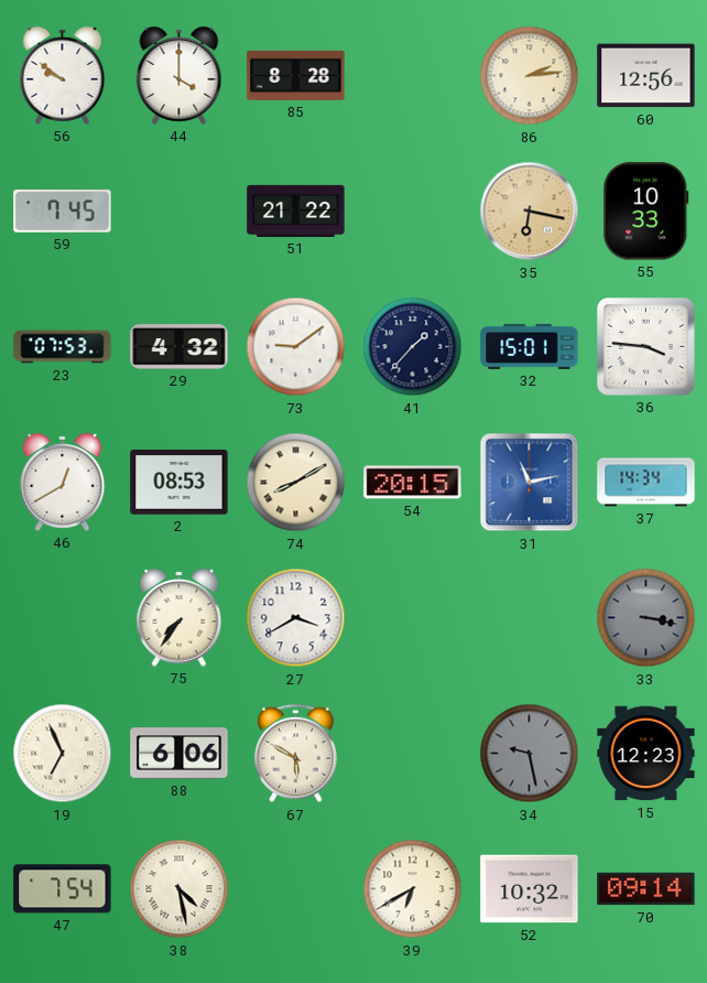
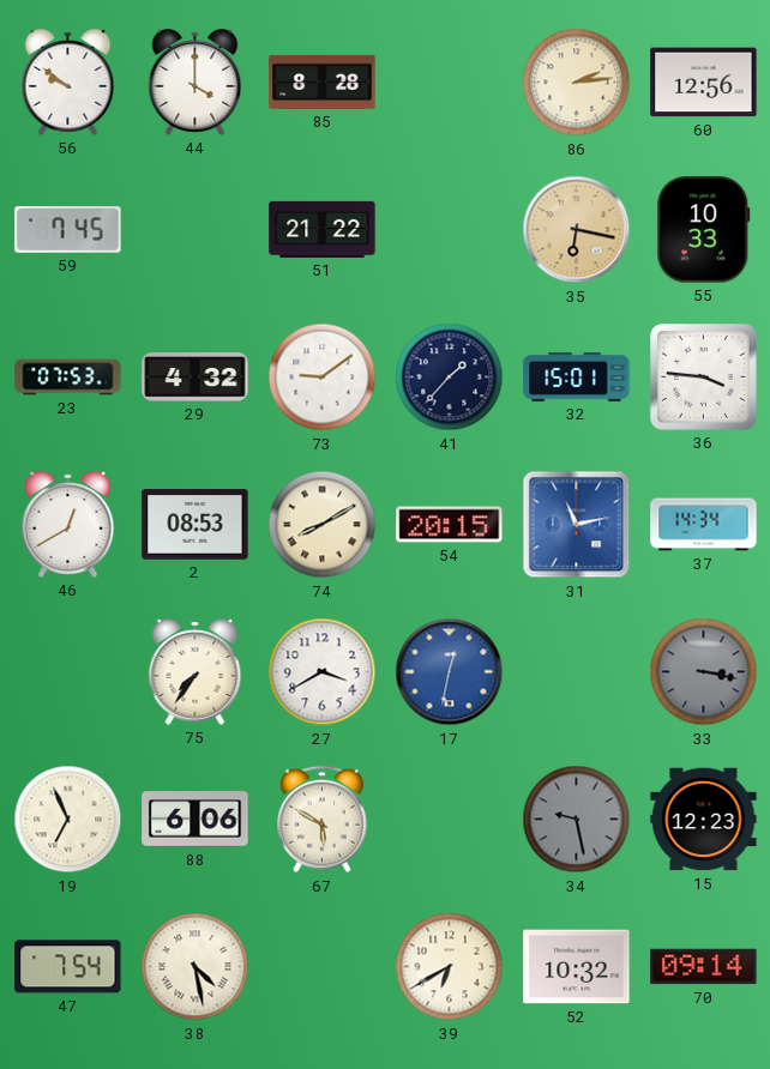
17: none -> 12:32 (450, 672)
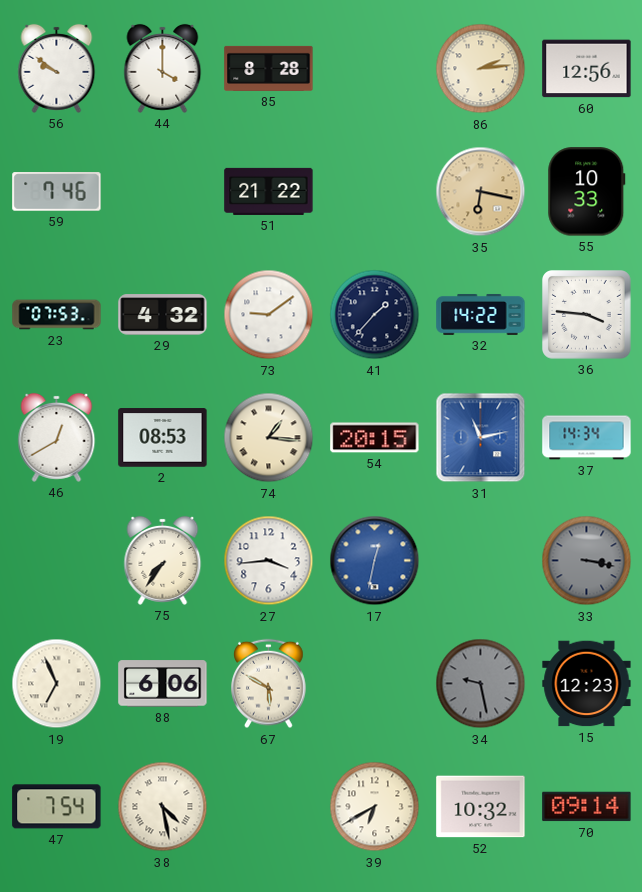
59: 7:45 -> 7:46 (57, 192)
32: 15:01 -> 14:22 (481, 314)
74: 8:10 -> 1:16 (269, 438)
27: 3:40 -> 3:44 (269, 561)
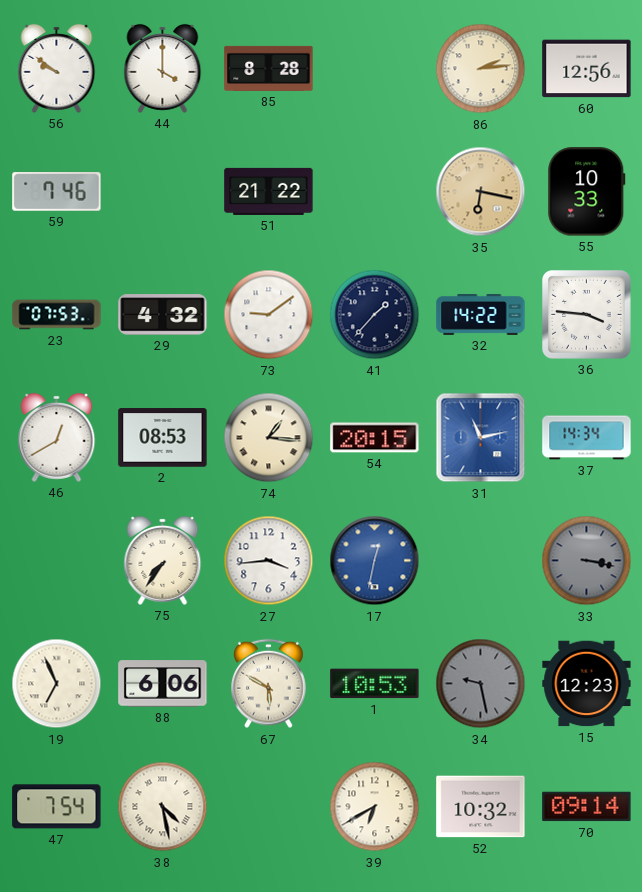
1: none -> 10:53 (375, 684)
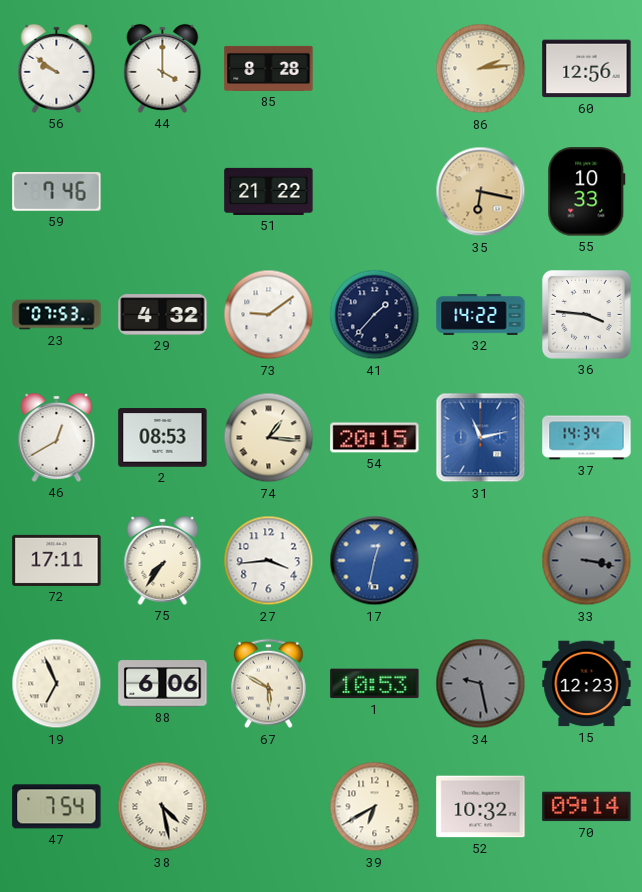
72: none -> 17:11 (57, 560)
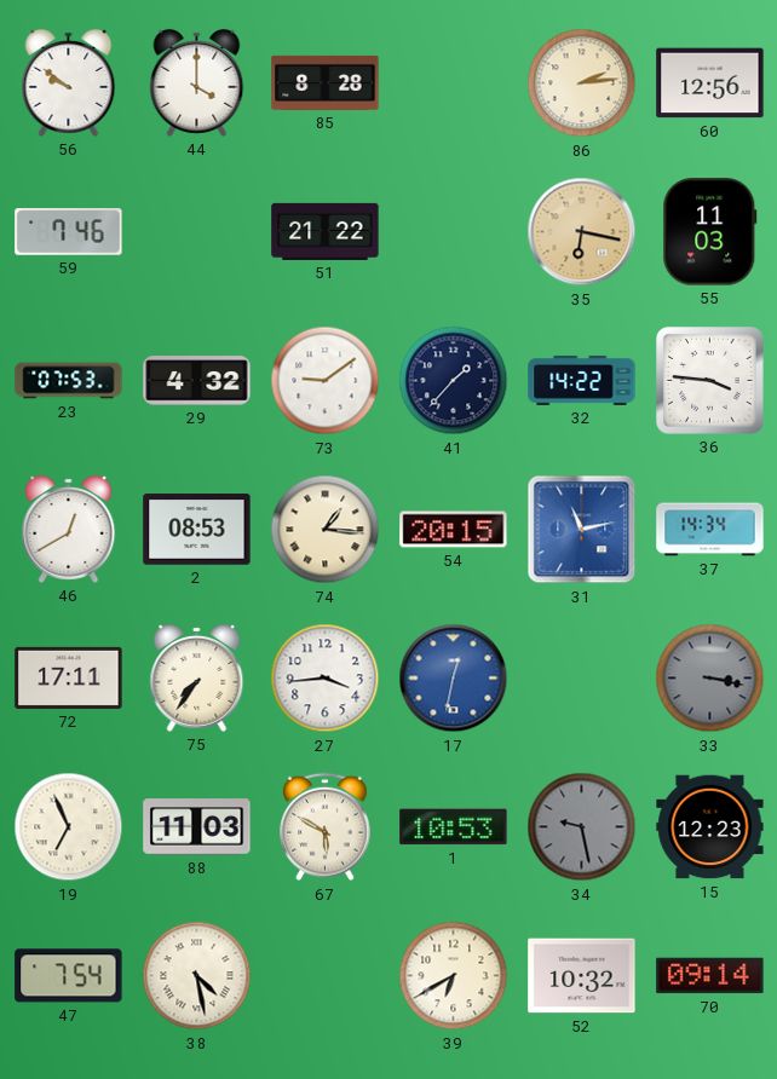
55: 10:33 -> 11:03 (710, 232)
88: 6:06 -> 11:03 (197, 827)
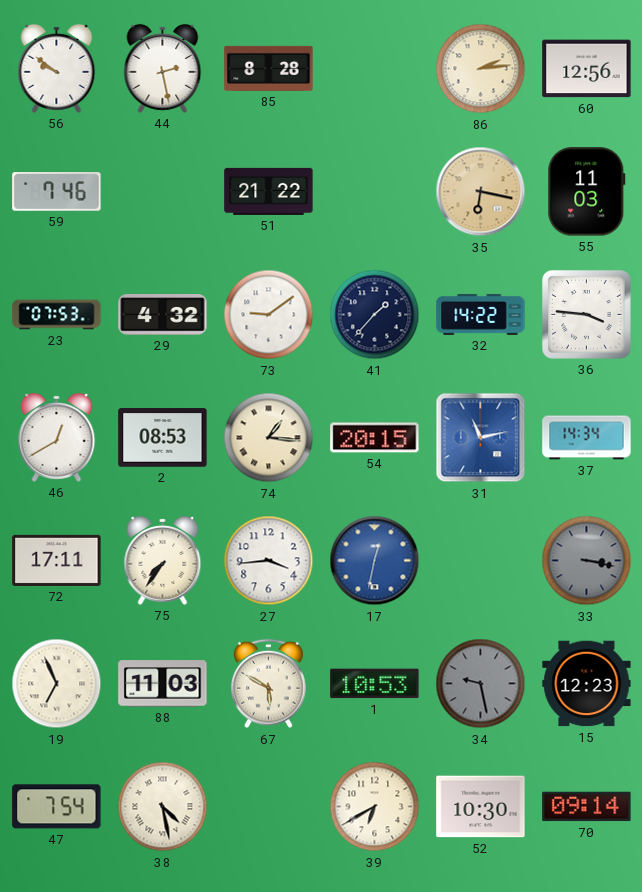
44: 4:00 -> 2:28 (163, 68)
52: 10:32 -> 10:30 (481, 807)
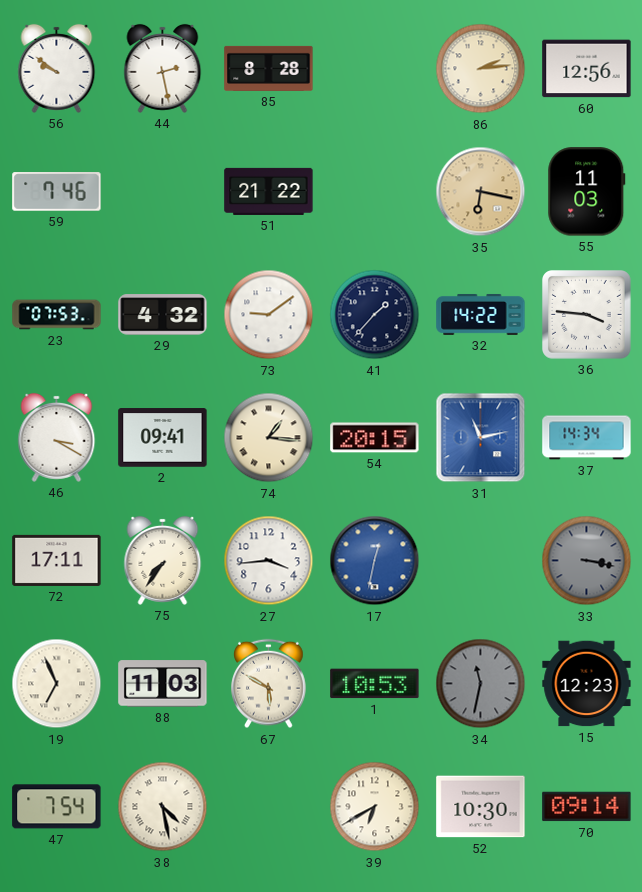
46: 12:40 -> 3:20 (57, 437)
2: 08:53 -> 09:41 (163, 438)
34: 9:28 -> 11:32 (481, 684)
